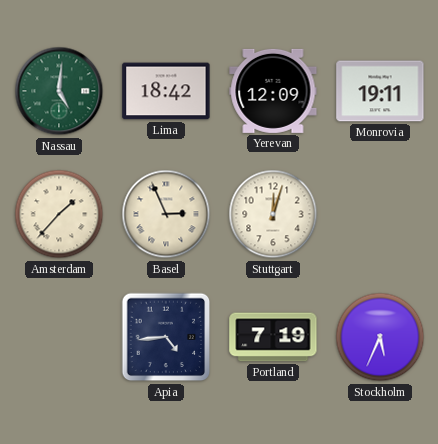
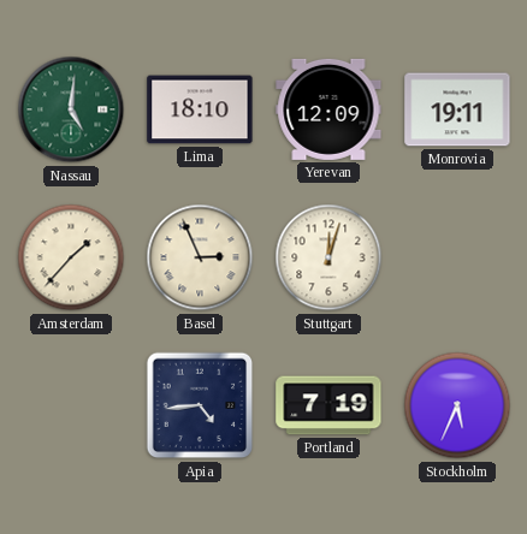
Lima: 18:42 -> 18:10 (200, 109)
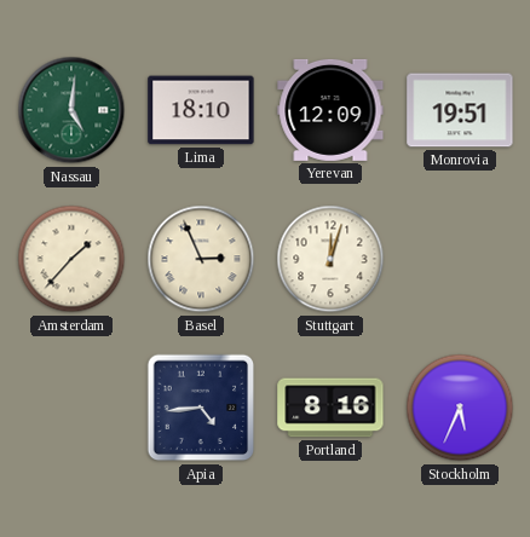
Monrovia: 19:11 -> 19:51 (460, 110)
Portland: 7:19 -> 8:16 (330, 408)
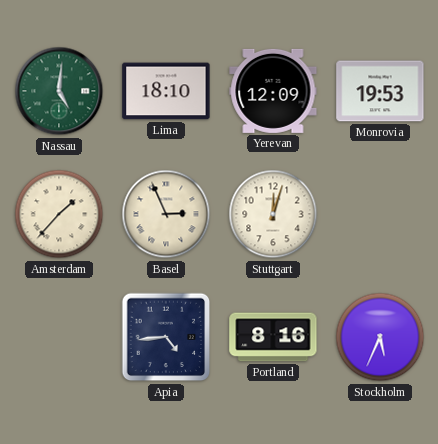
Monrovia: 19:51 -> 19:53 (380, 91)
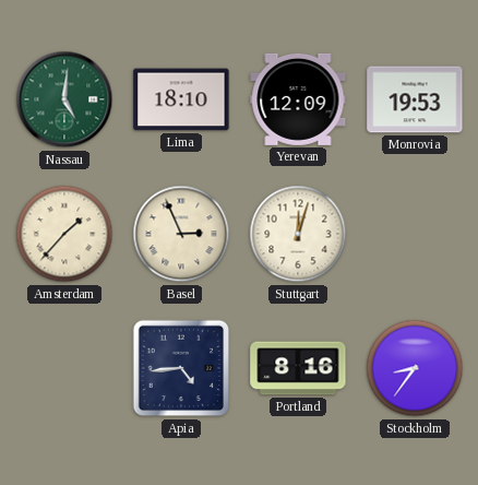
Stockholm: 5:34 -> 8:36 (415, 368)
